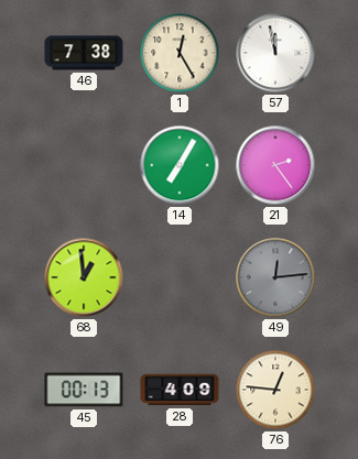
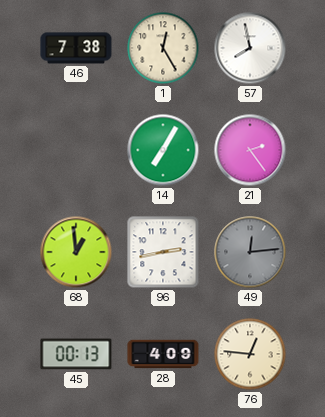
57: 11:58 -> 7:58 (250, 48)
96: none -> 2:43 (163, 252)
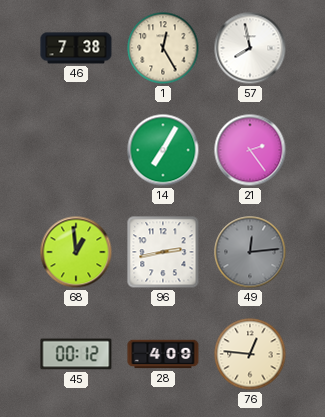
45: 00:13 -> 00:12 (76, 354)
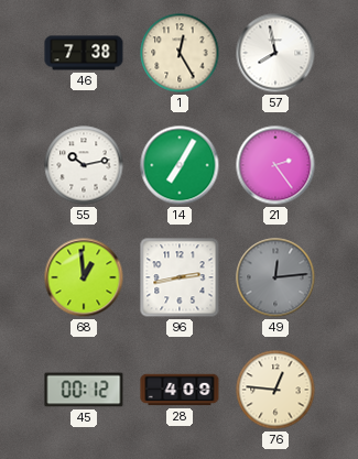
55: none -> 10:13 (84, 165)
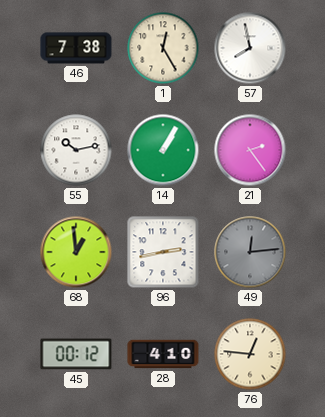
14: 7:05 -> 1:05 (163, 150)
28: 4:09 -> 4:10 (163, 354)
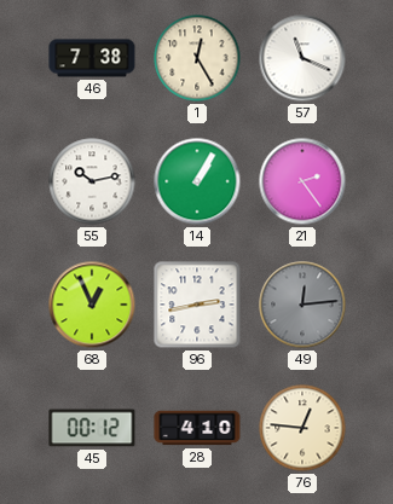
57: 7:58 -> 11:19 (302, 58)
68: 12:59 -> 12:56 (92, 305)
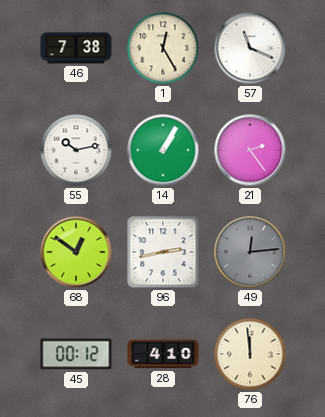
68: 12:56 -> 12:51 (76, 252)
76: 12:46 -> 11:59 (250, 354)
